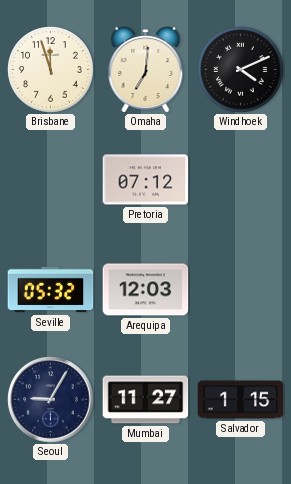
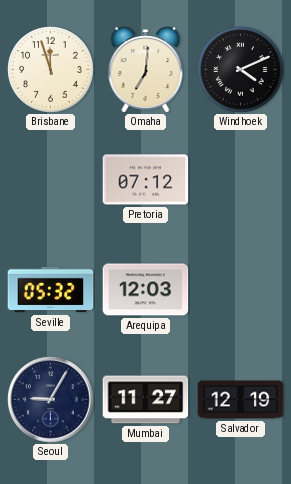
Salvador: 1:15 -> 12:19 (241, 400)
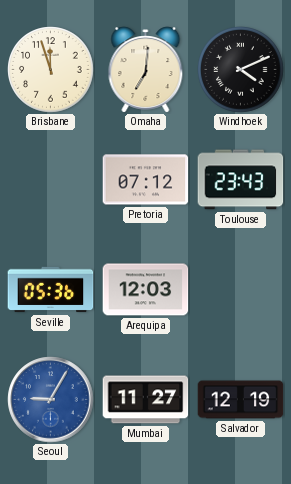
Toulouse: none -> 23:43 (241, 180)
Seville: 05:32 -> 05:36 (51, 290)
Seoul dial: navy -> blue (51, 400)
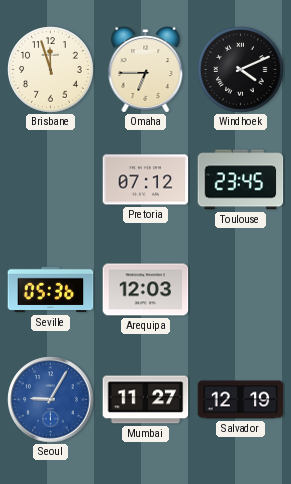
Omaha: 7:01 -> 6:45 (146, 70)
Toulouse: 23:43 -> 23:45 (241, 180)
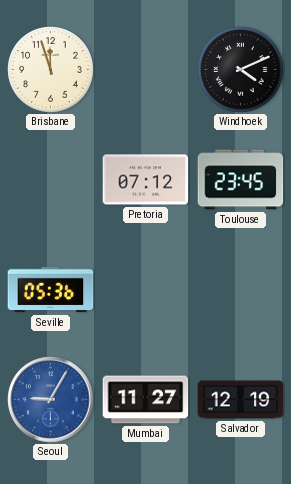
Omaha: 6:45 -> none (146, 70)
Arequipa: 12:03 -> none (146, 290)
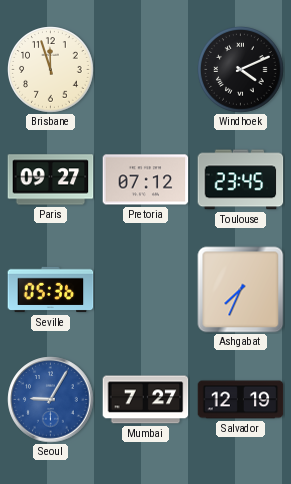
Paris: none -> 09:27 (51, 180)
Ashgabat: none -> 7:34 (241, 290)
Mumbai: 11:27 -> 7:27 (146, 400)
